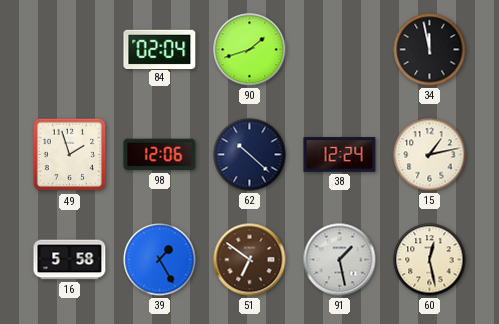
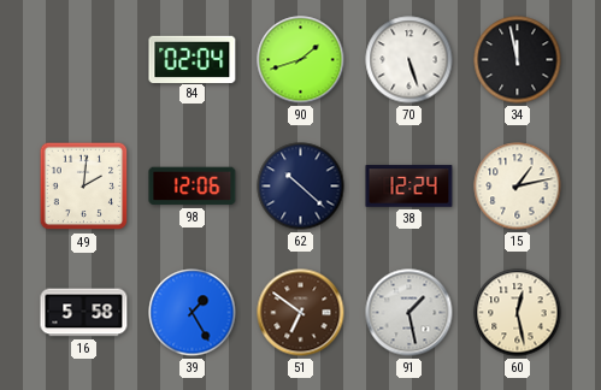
70: none -> 5:27 (409, 60)
49: 1:57 -> 2:01 (84, 187)
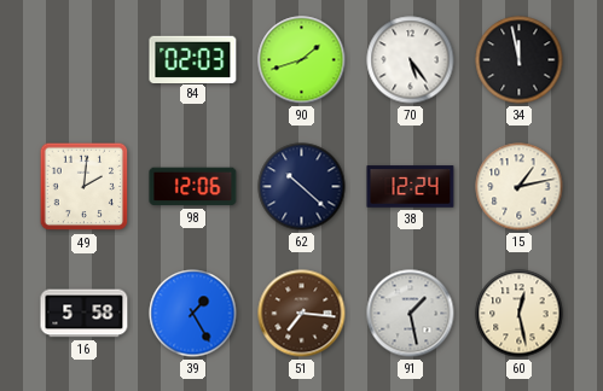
84: 02:04 -> 02:03 (193, 59)
70: 5:27 -> 5:24 (411, 60)
51: 6:51 -> 7:16 (302, 314)
